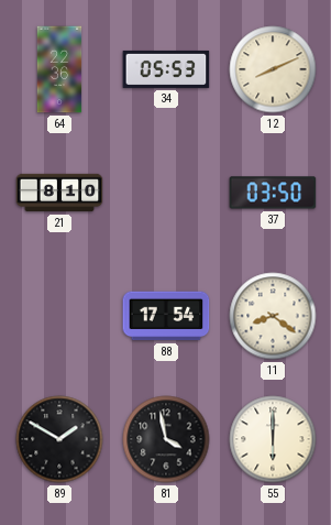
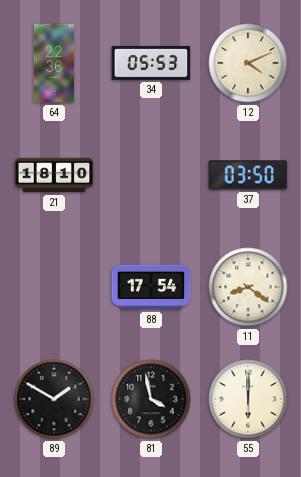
12: 8:11 -> 4:11 (248, 63)
21: 8:10 -> 18:10 (54, 175)
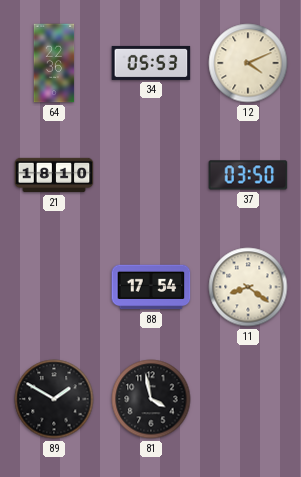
55: 6:00 -> none (248, 399)
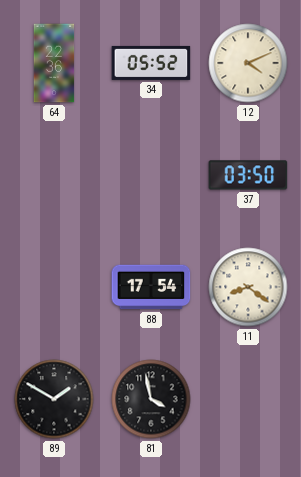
34: 05:53 -> 05:52 (151, 63)
21: 18:10 -> none (54, 175)
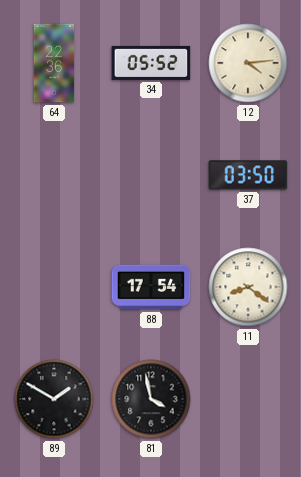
12: 4:11 -> 4:14 (248, 63)
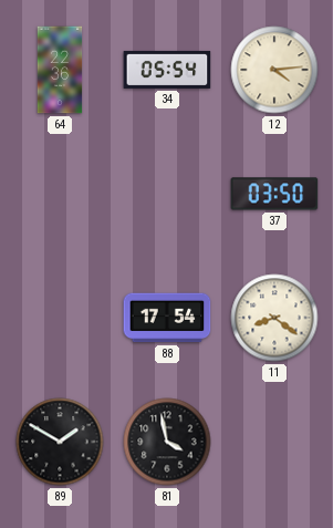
34: 05:52 -> 05:54 (167, 70)
